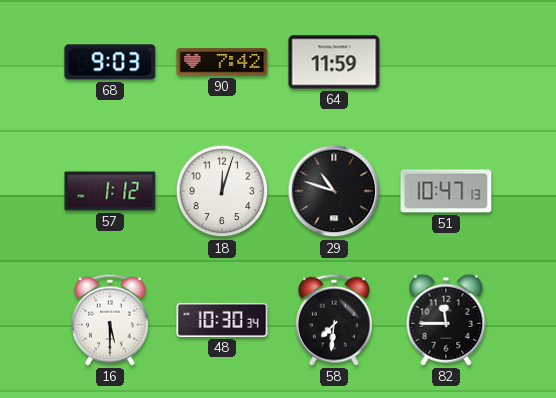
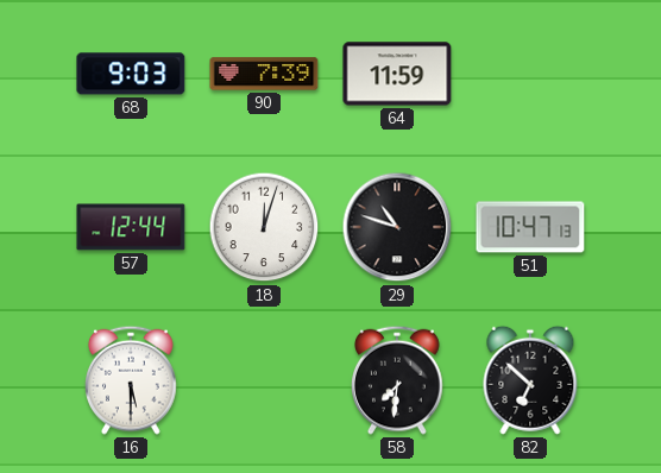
90: 7:42 -> 7:39 (264, 74)
57: 1:12 -> 12:44 (131, 227)
48: 10:30 -> none (222, 320)
82: 11:45 -> 6:52 (530, 380)
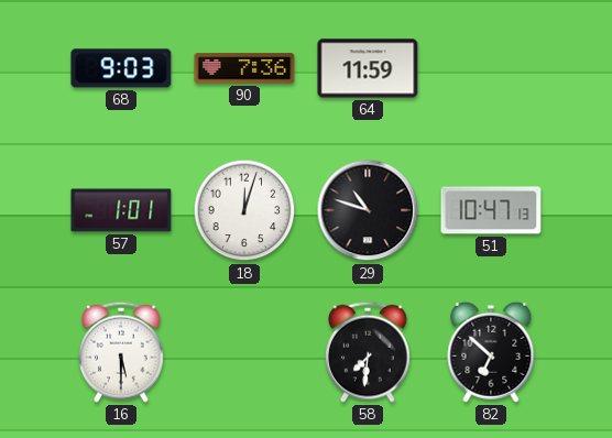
90: 7:39 -> 7:36 (244, 68)
57: 12:44 -> 1:01 (121, 210)
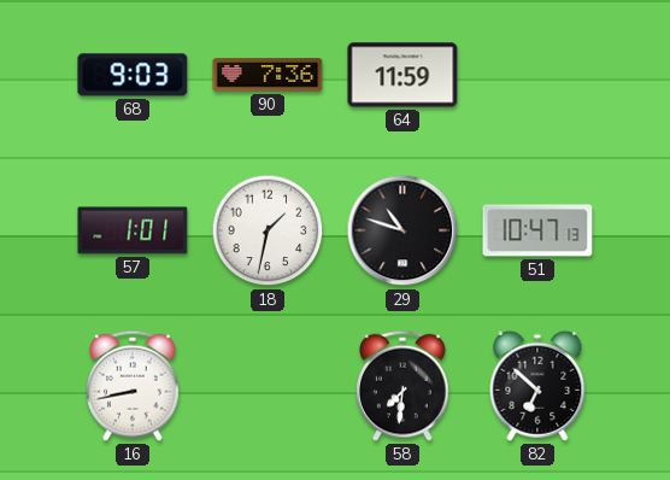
18: 12:03 -> 1:32 (268, 230)
16: 5:30 -> 8:43 (134, 386)
